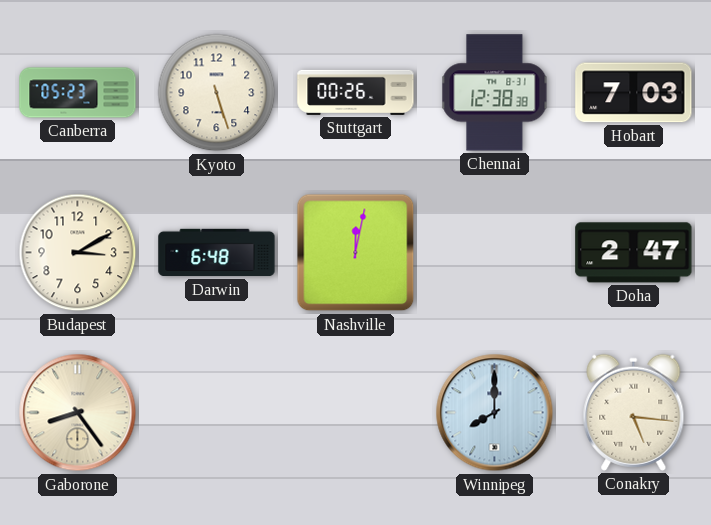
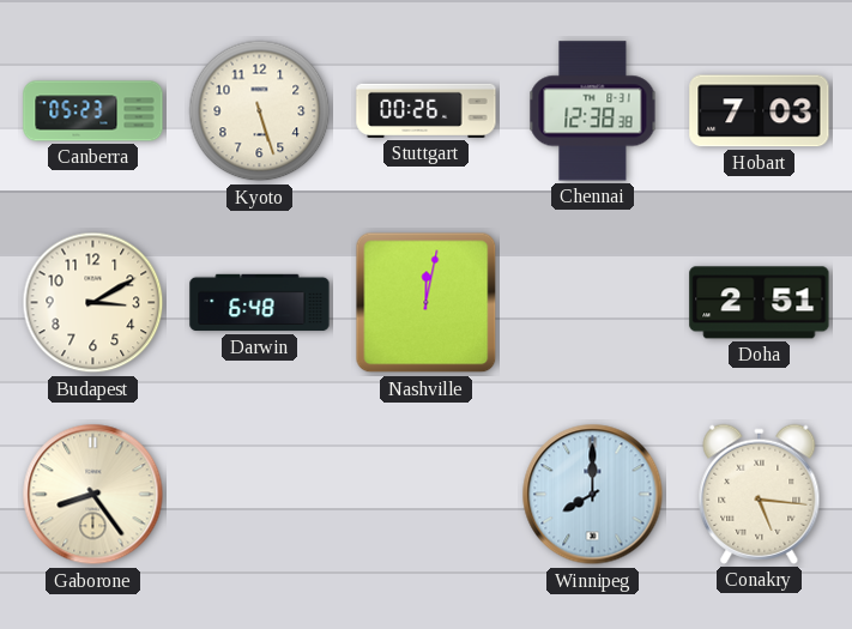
Doha: 2:47 -> 2:51 (760, 303)
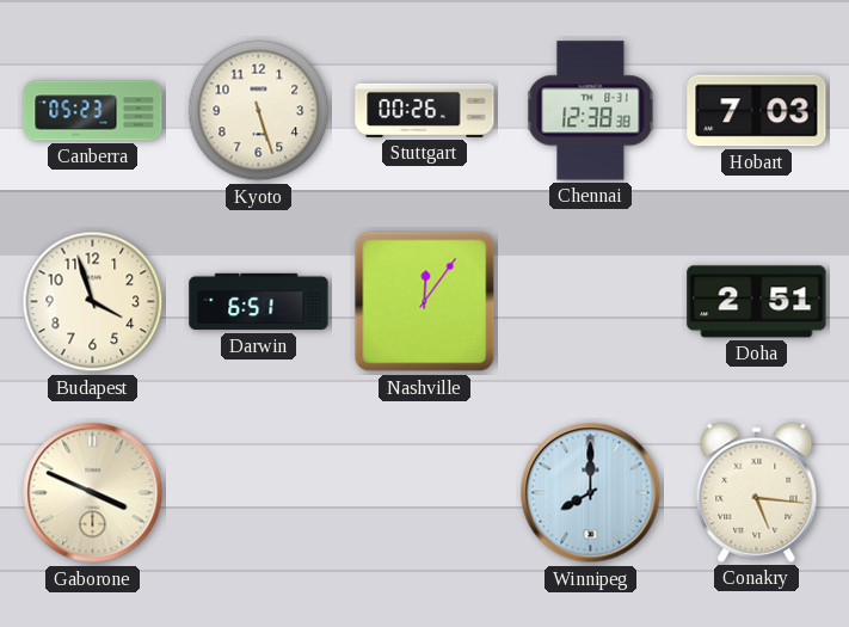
Budapest: 3:10 -> 3:57 (93, 302)
Darwin: 6:48 -> 6:51 (259, 302)
Nashville: 12:02 -> 12:06 (425, 302)
Gaborone: 8:24 -> 3:49 (93, 493)
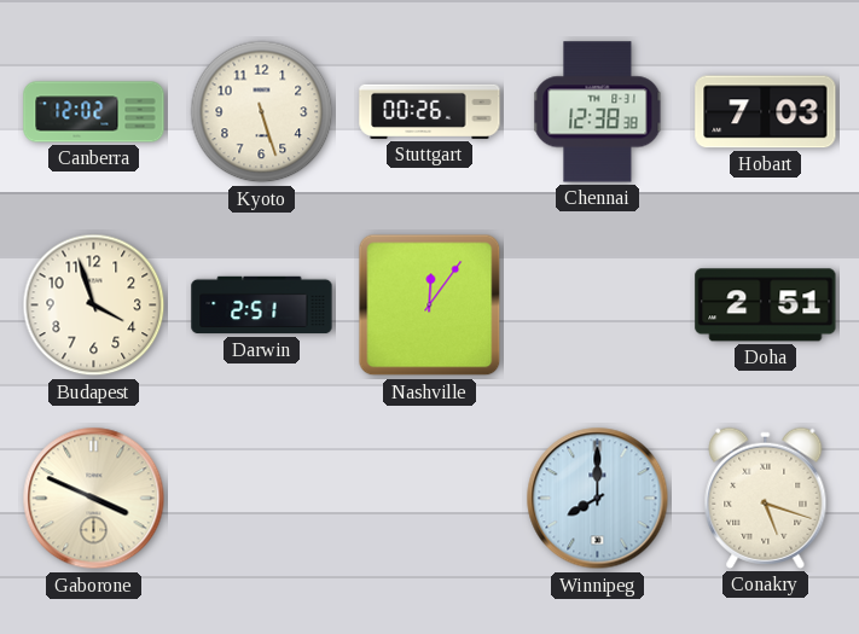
Canberra: 05:23 -> 12:02 (94, 112)
Darwin: 6:51 -> 2:51 (262, 306)
Conakry: 5:16 -> 5:18 (766, 498)
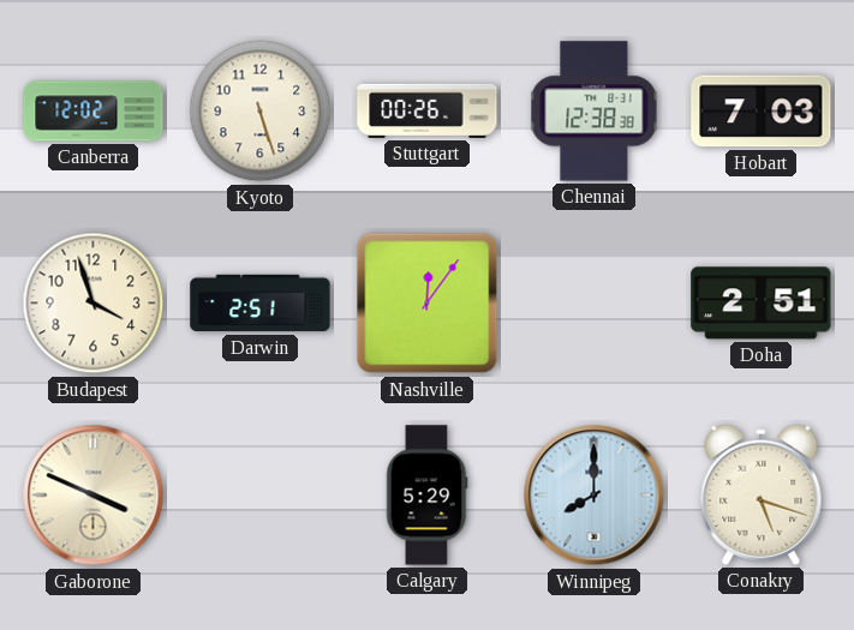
Calgary: none -> 5:29 (426, 496)
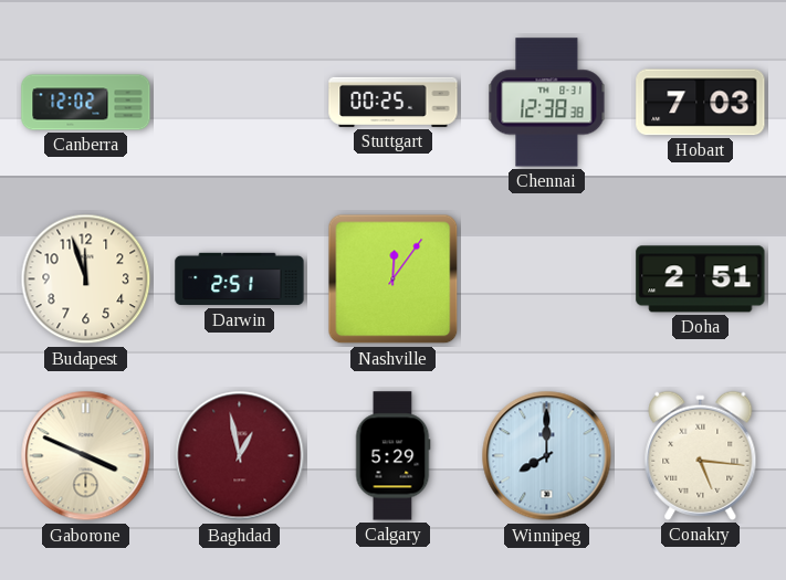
Kyoto: 5:27 -> none (261, 112)
Stuttgart: 00:26 -> 00:25 (394, 102)
Budapest: 3:57 -> 11:57 (86, 280)
Baghdad: none -> 12:58 (240, 456)
Conakry: 5:18 -> 5:16 (701, 455)
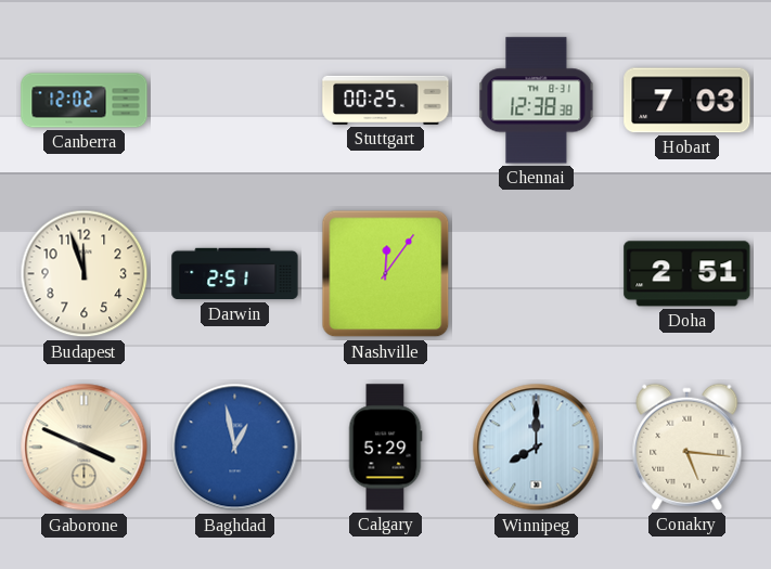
Baghdad dial: burgundy -> blue (235, 448)
